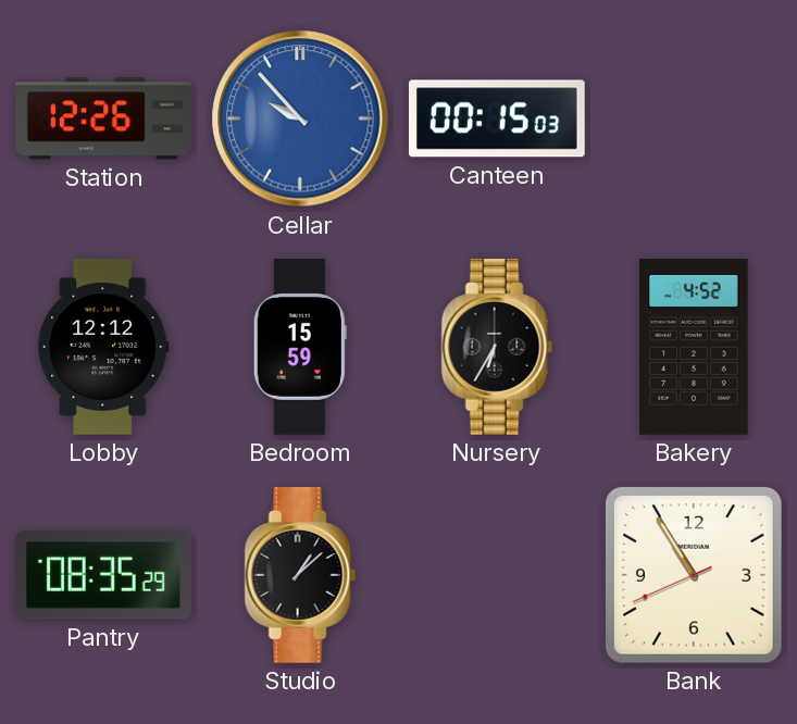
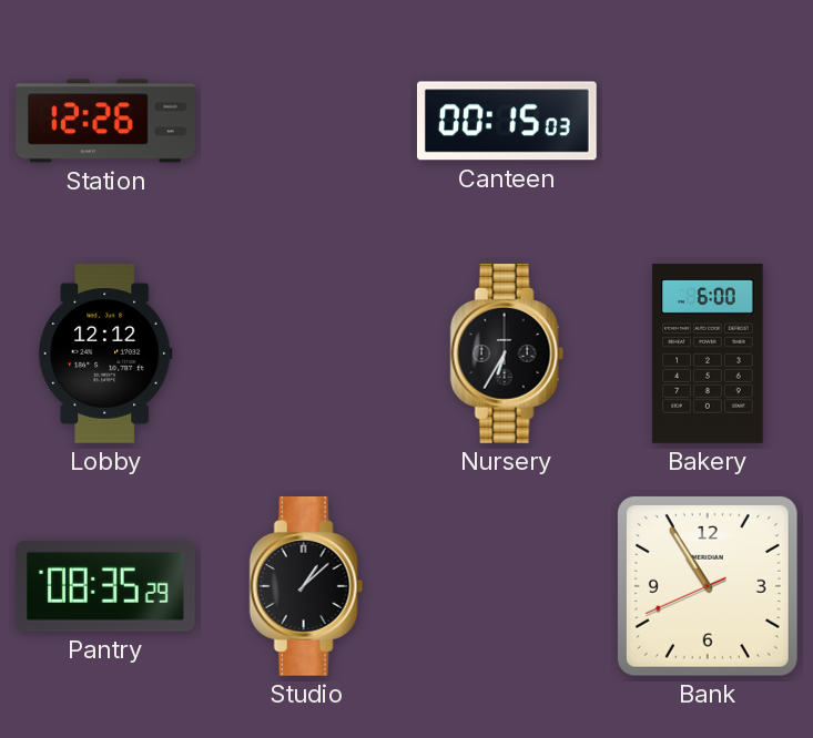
Cellar: 9:53 -> none (300, 118)
Bedroom: 15:59 -> none (300, 348)
Bakery: 4:52 -> 6:00 (708, 355)
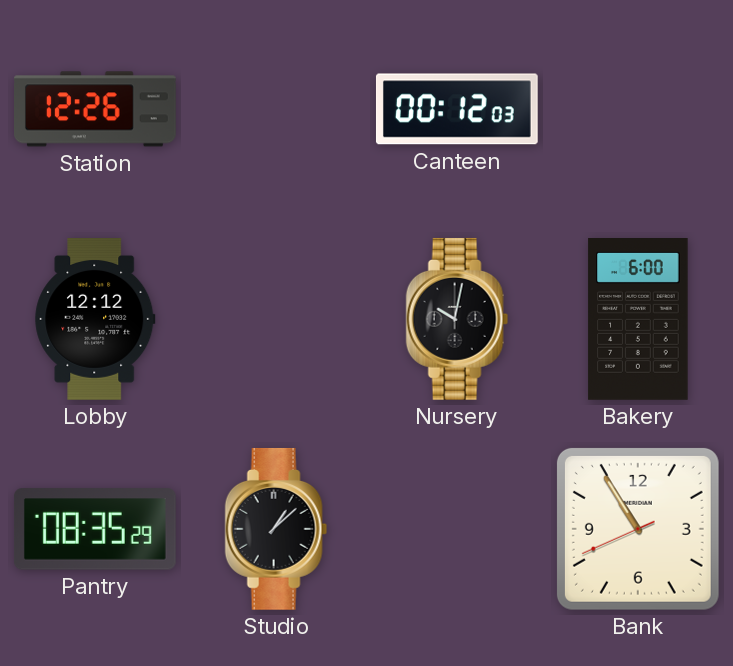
Canteen: 00:15 -> 00:12 (457, 109)
Nursery: 6:35 -> 10:02 (457, 319)
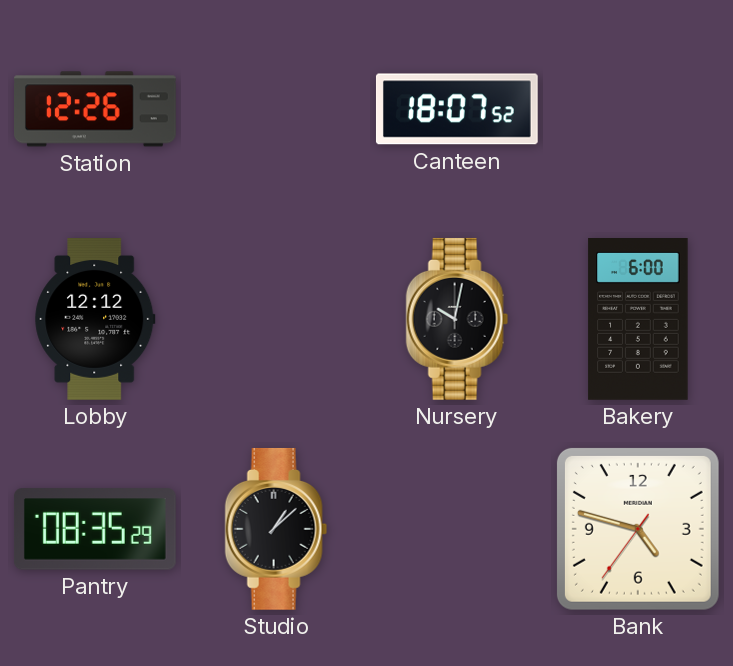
Canteen: 00:12 -> 18:07 (457, 109)
Bank: 10:54 -> 4:47 (638, 529)
